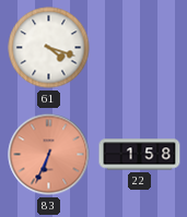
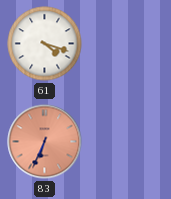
22: 1:58 -> none (140, 155)
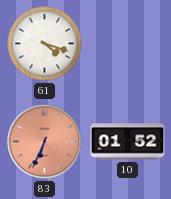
10: none -> 01:52 (128, 142)
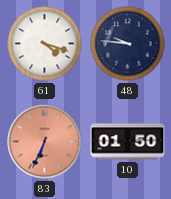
48: none -> 9:46 (128, 44)
10: 01:52 -> 01:50 (128, 142)
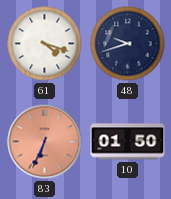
48: 9:46 -> 9:42 (128, 44)
